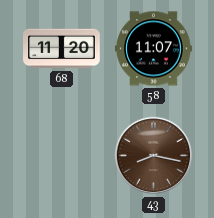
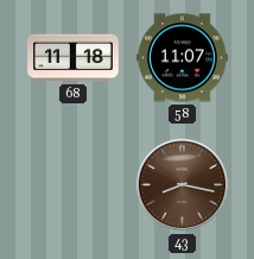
68: 11:20 -> 11:18 (74, 58)
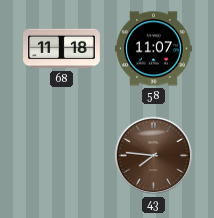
43: 8:17 -> 7:46 (154, 156)
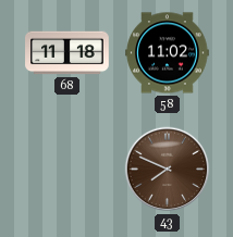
58: 11:07 -> 11:02 (168, 53)
43: 7:46 -> 7:49 (168, 170)
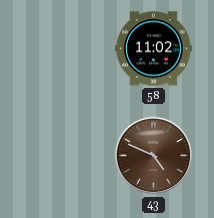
68: 11:18 -> none (68, 53)
43: 7:49 -> 4:49 (154, 156)
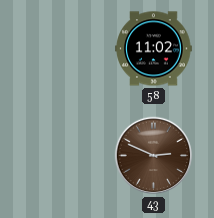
43: 4:49 -> 2:49 (154, 156)
